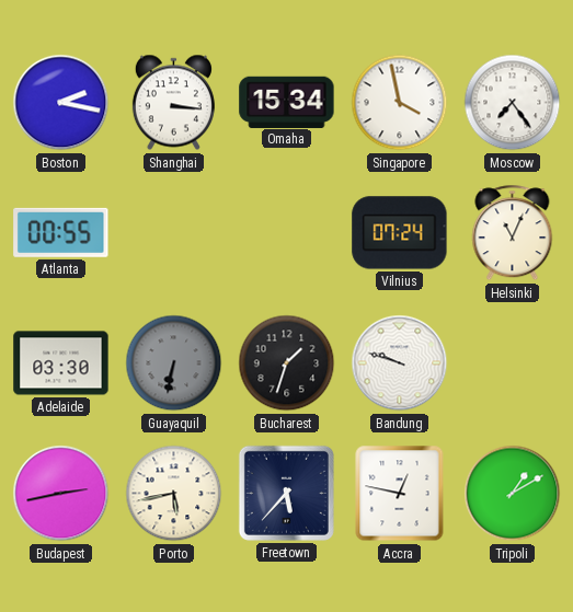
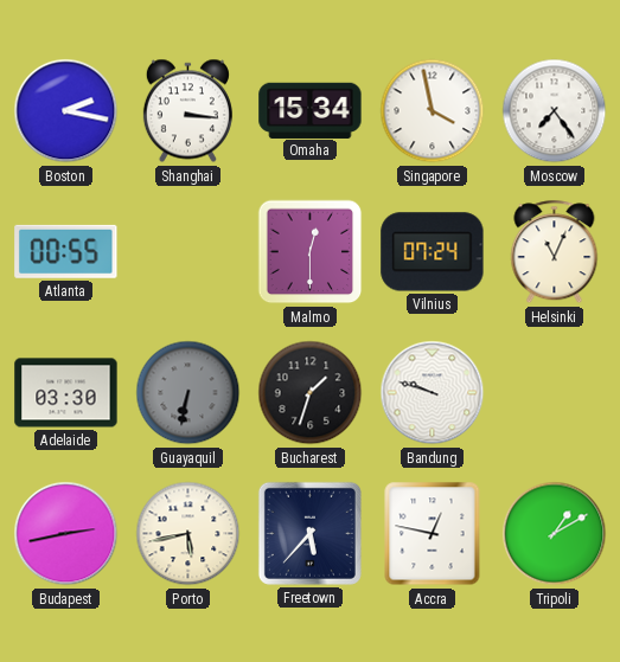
Malmo: none -> 12:30 (311, 252)
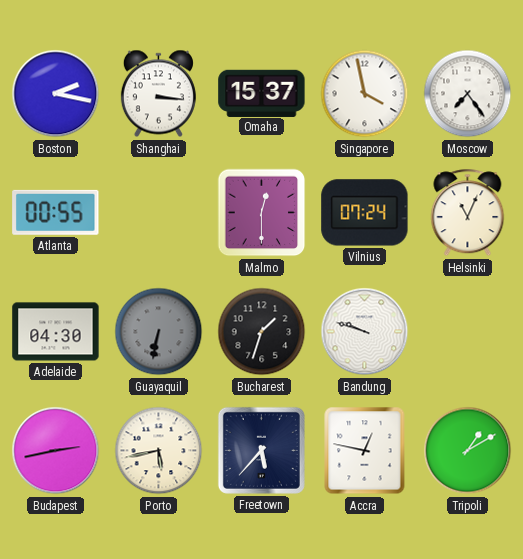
Omaha: 15:34 -> 15:37 (262, 93)
Adelaide: 03:30 -> 04:30 (56, 332)
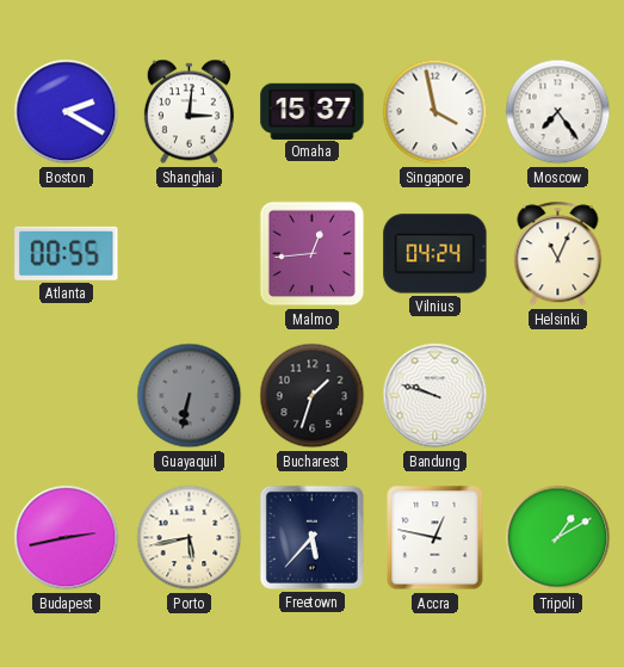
Boston: 2:17 -> 2:20 (67, 112)
Shanghai: 3:16 -> 3:01 (189, 112)
Malmo: 12:30 -> 12:44 (313, 254)
Vilnius: 07:24 -> 04:24 (435, 254)
Adelaide: 04:30 -> none (56, 332)
